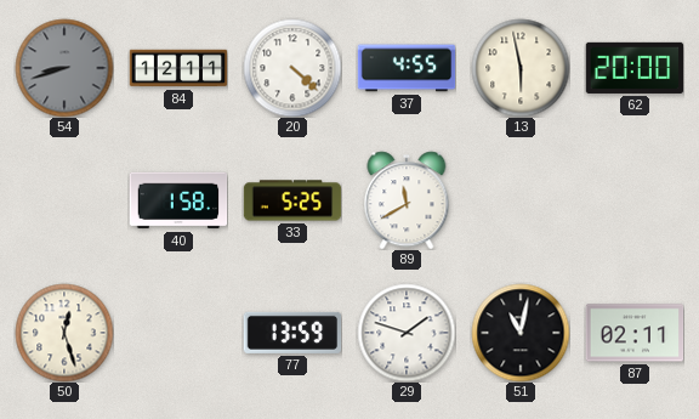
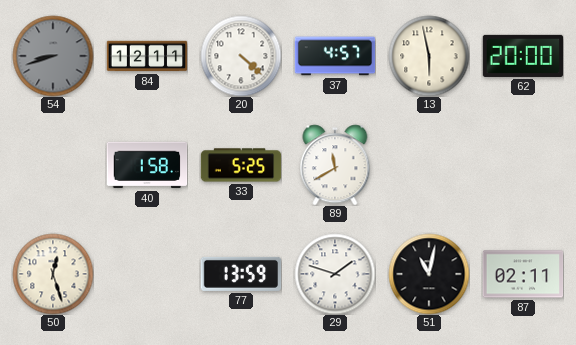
37: 4:55 -> 4:57 (335, 56)
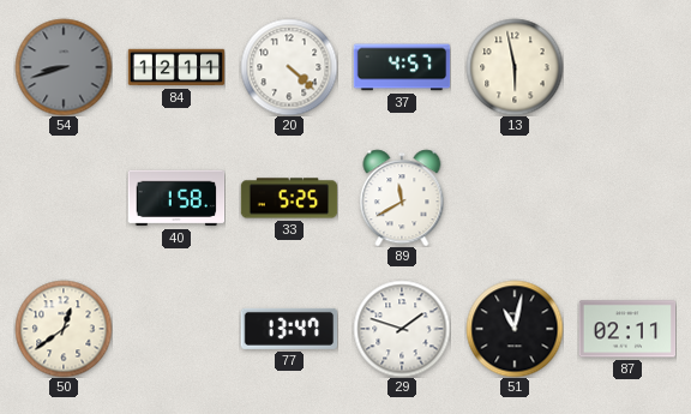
62: 20:00 -> none (523, 56)
50: 12:27 -> 12:39 (64, 329)
77: 13:59 -> 13:47 (289, 329)
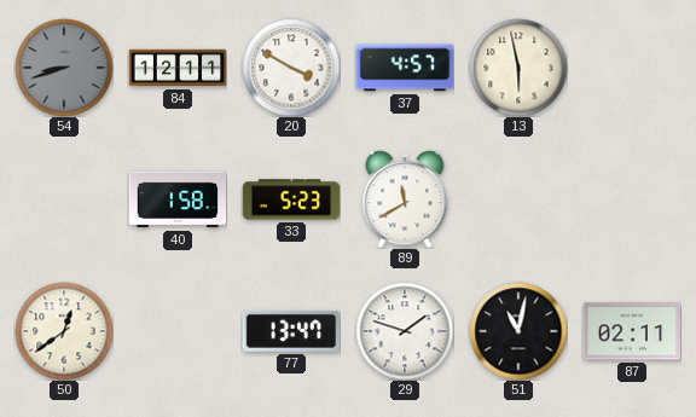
20: 4:22 -> 3:50 (291, 68)
33: 5:25 -> 5:23 (291, 199)
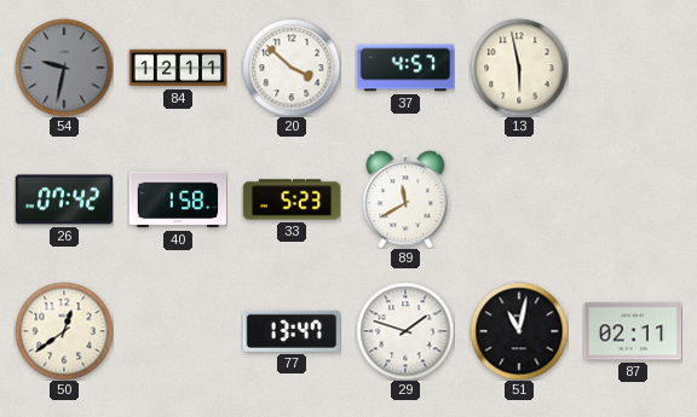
54: 8:42 -> 9:32 (64, 68)
20: 3:50 -> 3:52 (292, 68)
26: none -> 07:42 (64, 199)
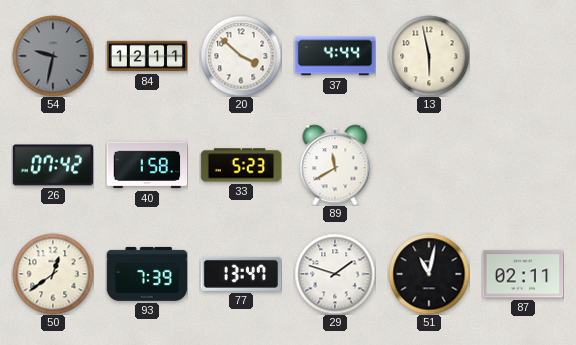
37: 4:57 -> 4:44 (335, 56)
93: none -> 7:39 (147, 274)
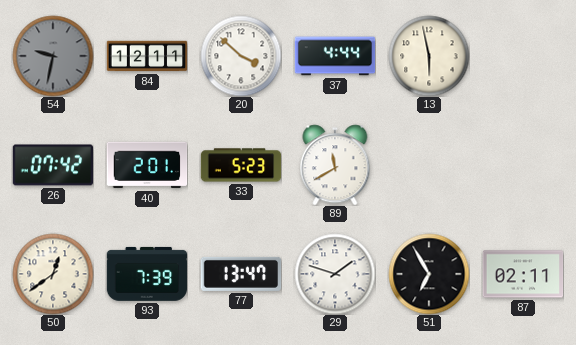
40: 1:58 -> 2:01 (147, 165)
51: 11:02 -> 6:55 (429, 274)
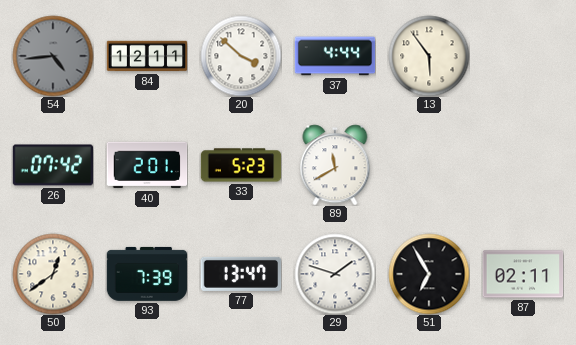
54: 9:32 -> 4:44 (53, 56)
13: 5:58 -> 5:54 (429, 56)
